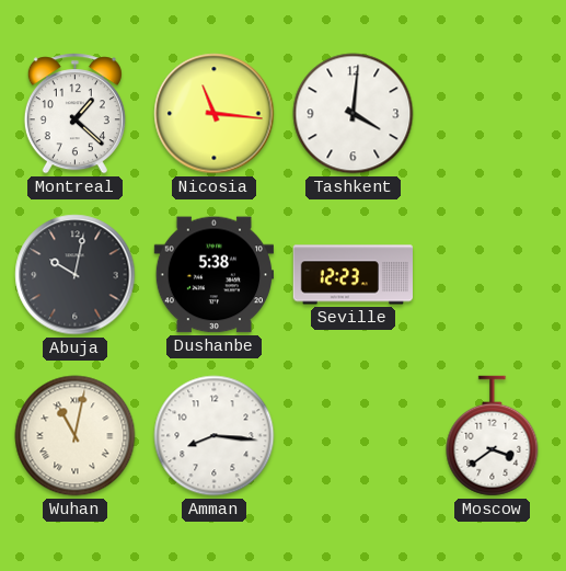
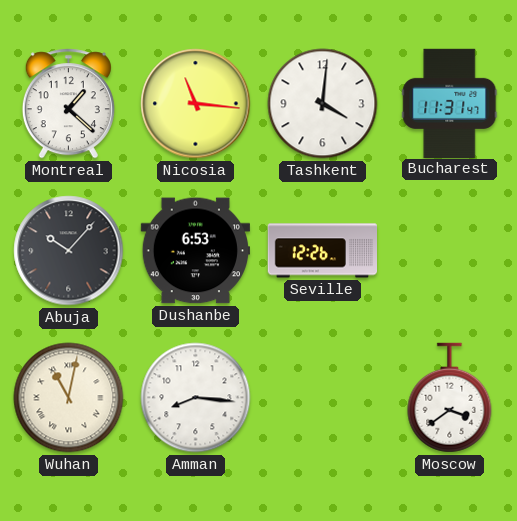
Bucharest: none -> 11:31 (450, 103)
Abuja: 10:02 -> 10:07 (69, 251)
Dushanbe: 5:38 -> 6:53 (195, 251)
Seville: 12:23 -> 12:26 (322, 251)
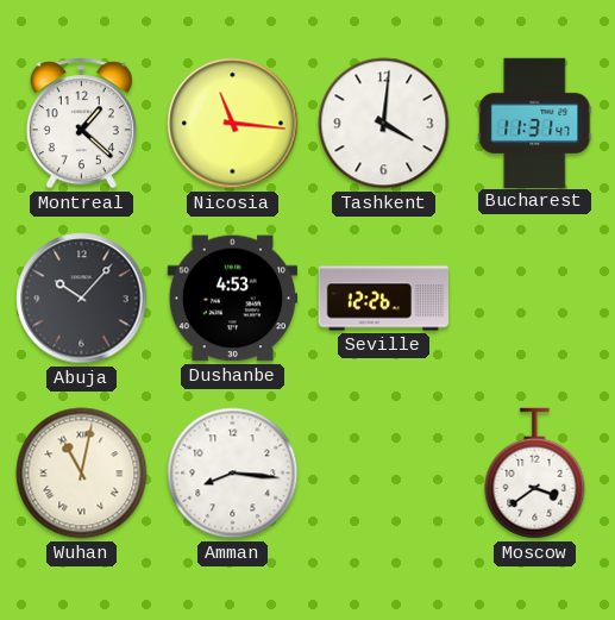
Dushanbe: 6:53 -> 4:53 (232, 299)
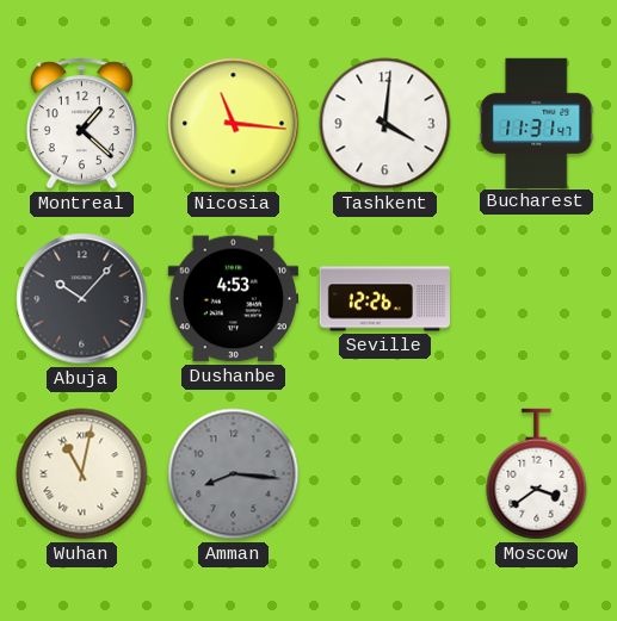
Amman dial: white -> grey (234, 474)
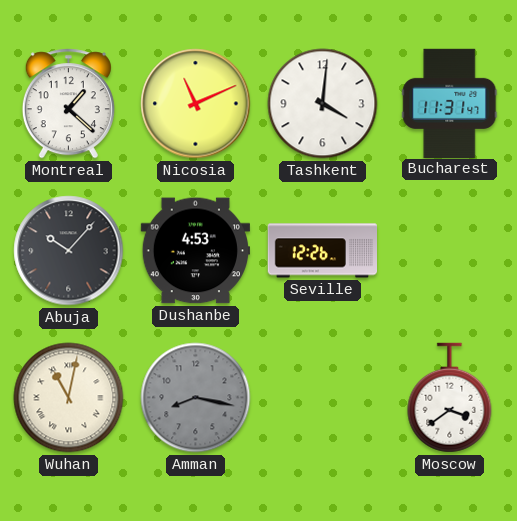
Nicosia: 11:16 -> 11:11 (196, 104)
Amman: 8:16 -> 8:17 (196, 398)
